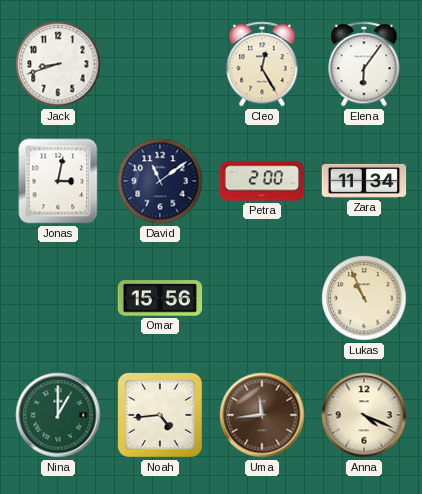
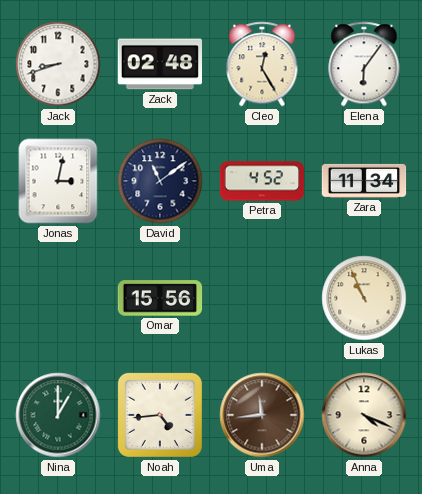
Zack: none -> 02:48 (159, 64)
Petra: 2:00 -> 4:52 (262, 181)
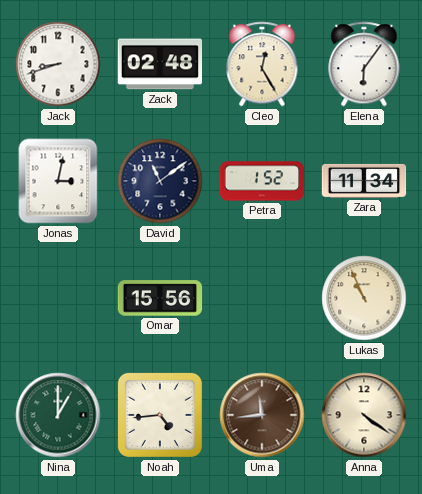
Petra: 4:52 -> 1:52 (262, 181)
Anna: 4:19 -> 4:21 (364, 415)
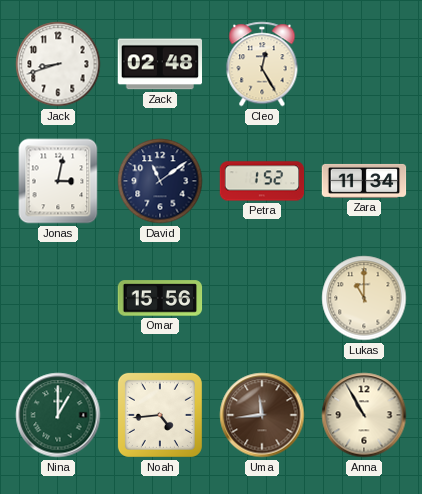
Elena: 6:06 -> none (364, 64)
Lukas: 10:56 -> 11:00 (364, 298)
Anna: 4:21 -> 10:55 (364, 415)
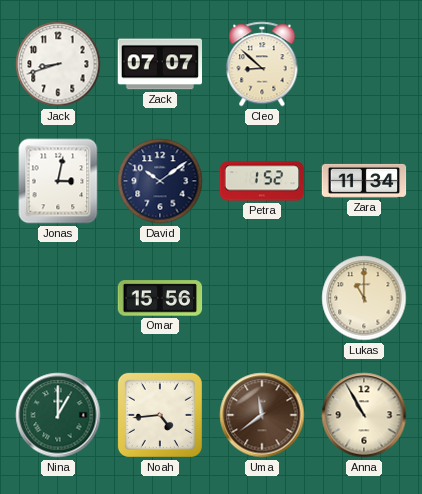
Zack: 02:48 -> 07:07 (159, 64)
Cleo: 12:25 -> 8:52 (262, 64)
David: 11:09 -> 10:09 (160, 181)
Uma: 11:44 -> 11:39 (262, 415)
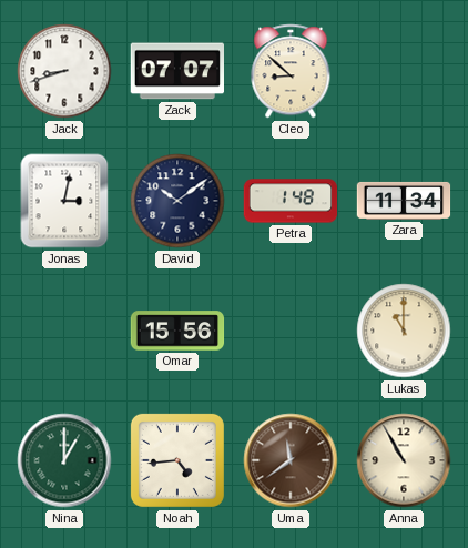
Petra: 1:52 -> 1:48 (291, 201)
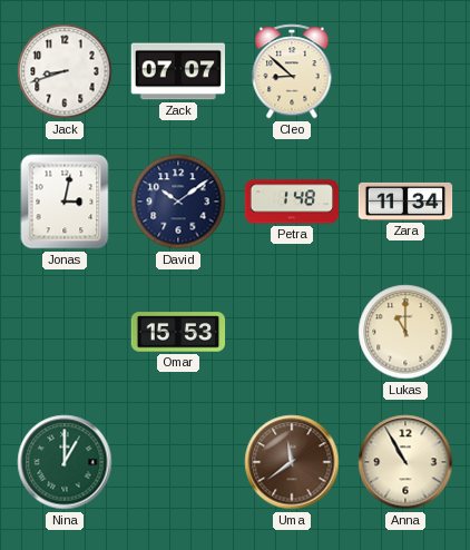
Omar: 15:56 -> 15:53 (178, 332)
Noah: 4:44 -> none (177, 460)
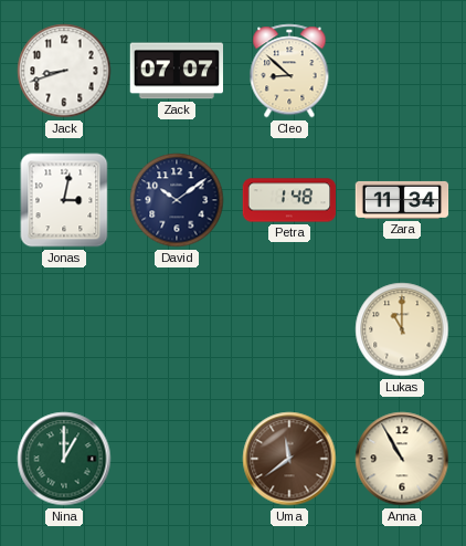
Omar: 15:53 -> none (178, 332)
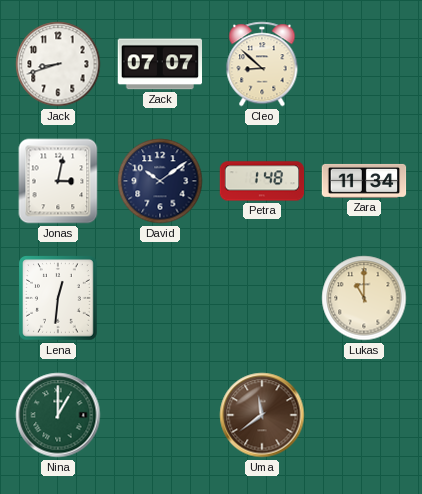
Lena: none -> 12:31 (59, 298)
Anna: 10:55 -> none (402, 459)
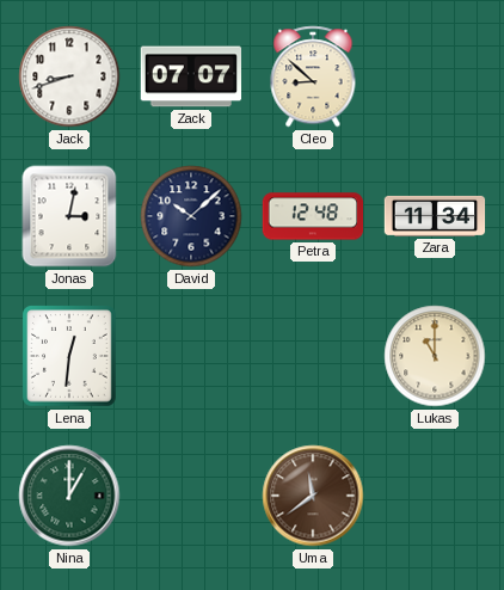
David: 10:09 -> 10:08 (191, 216)
Petra: 1:48 -> 12:48 (313, 216)
